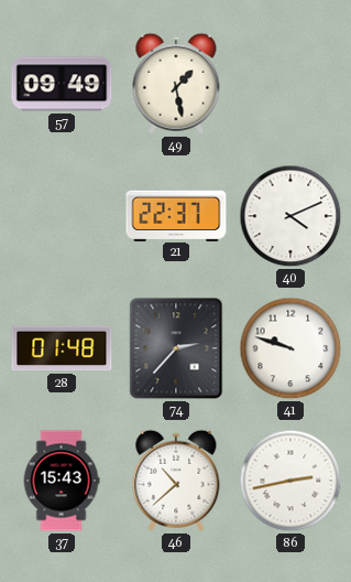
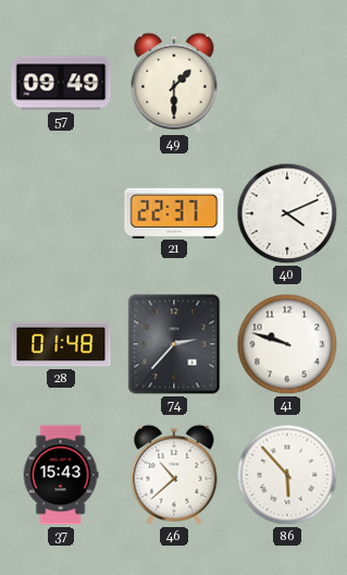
49: 1:28 -> 1:30 (174, 83)
86: 2:43 -> 5:53 (287, 475)
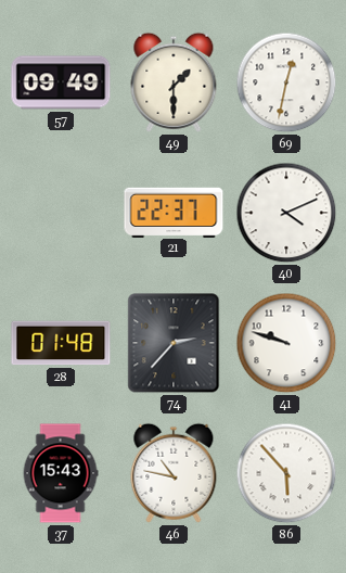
69: none -> 12:32 (286, 82)
46: 10:38 -> 10:47 (174, 473)
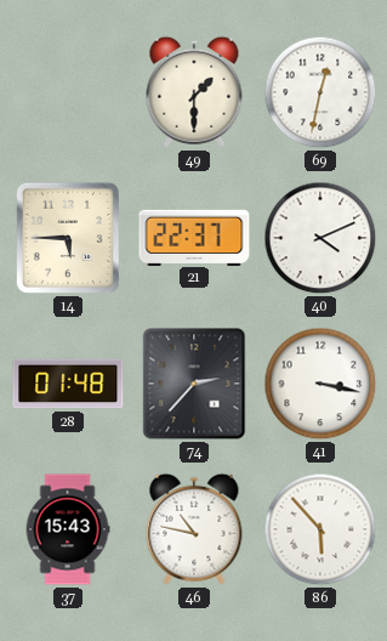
57: 09:49 -> none (61, 82)
14: none -> 5:45 (68, 238)
41: 9:48 -> 3:17 (320, 384)
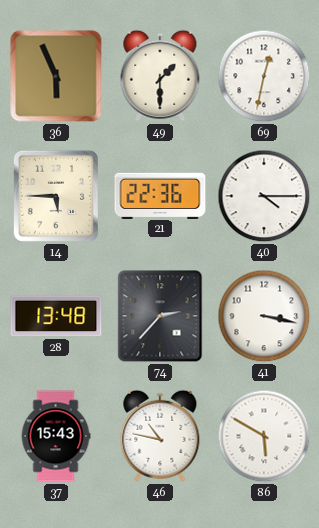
36: none -> 5:56 (56, 76)
21: 22:37 -> 22:36 (160, 195)
40: 4:11 -> 4:15 (264, 196)
28: 01:48 -> 13:48 (56, 316)
86: 5:53 -> 5:50 (264, 436)
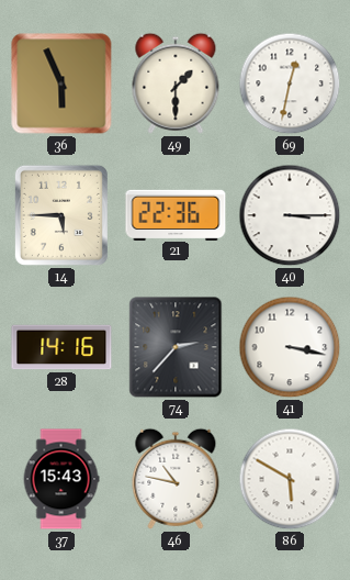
40: 4:15 -> 3:15 (290, 215)
28: 13:48 -> 14:16 (61, 347)
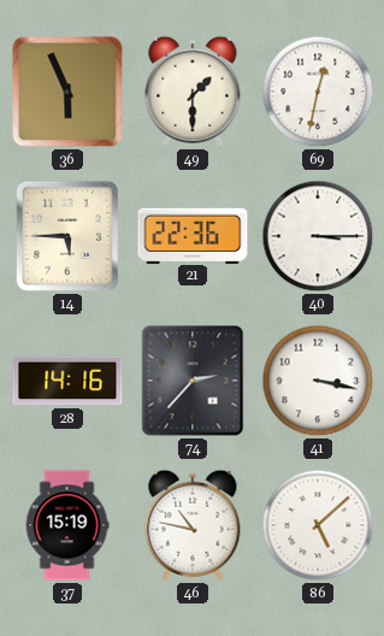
37: 15:43 -> 15:19 (67, 525)
86: 5:50 -> 5:08 (318, 525)
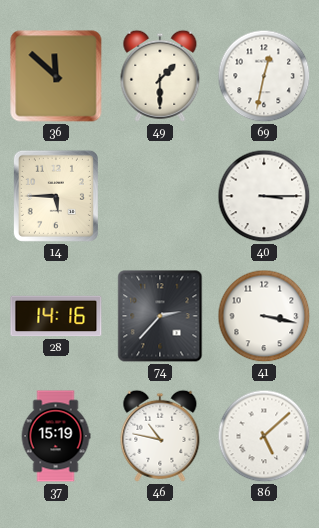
36: 5:56 -> 11:52 (56, 76)
21: 22:36 -> none (193, 235)
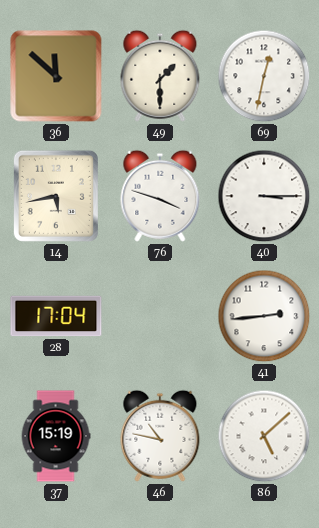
14: 5:45 -> 5:43 (56, 196)
76: none -> 3:48 (160, 196)
28: 14:16 -> 17:04 (56, 316)
74: 2:37 -> none (160, 316)
41: 3:17 -> 2:44 (264, 316)
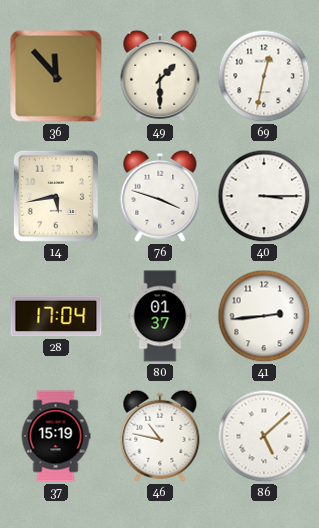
36: 11:52 -> 11:53 (56, 76)
80: none -> 01:37 (160, 316)
